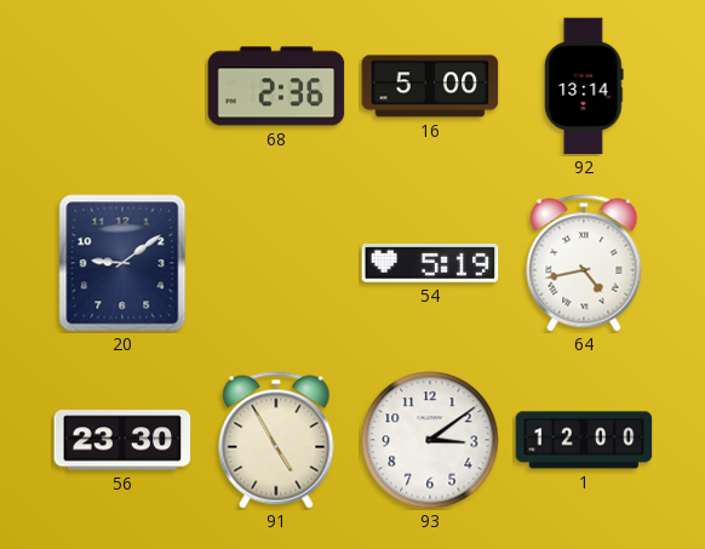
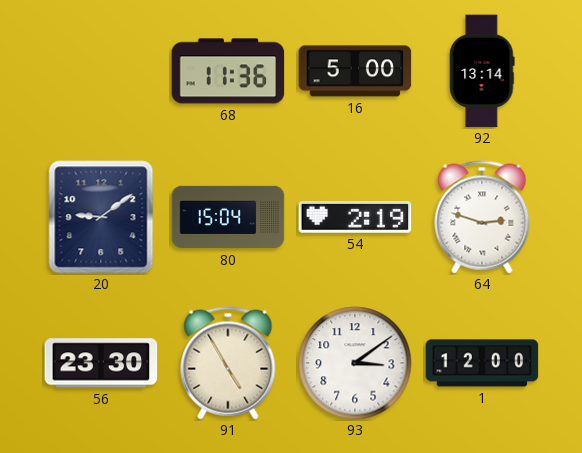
68: 2:36 -> 11:36 (228, 71)
80: none -> 15:04 (228, 217)
54: 5:19 -> 2:19 (355, 218)
64: 4:43 -> 2:48 (482, 217)
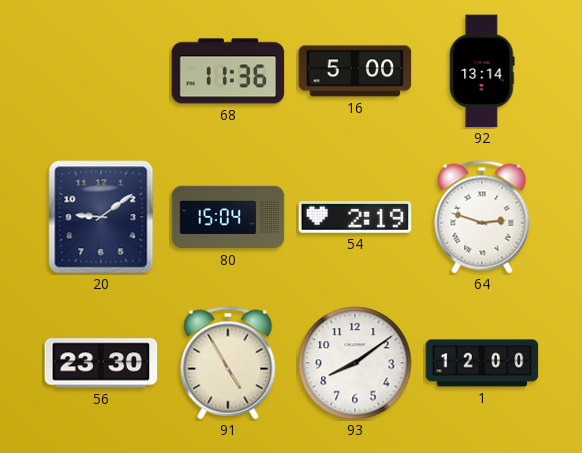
93: 3:09 -> 8:09 (355, 363)
